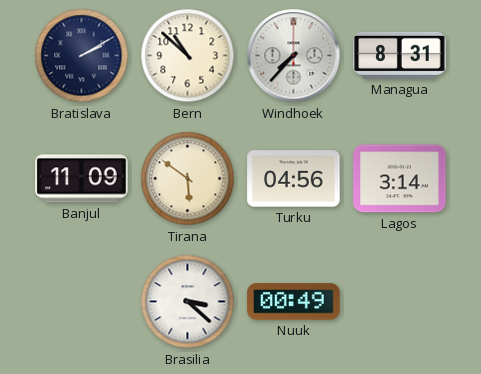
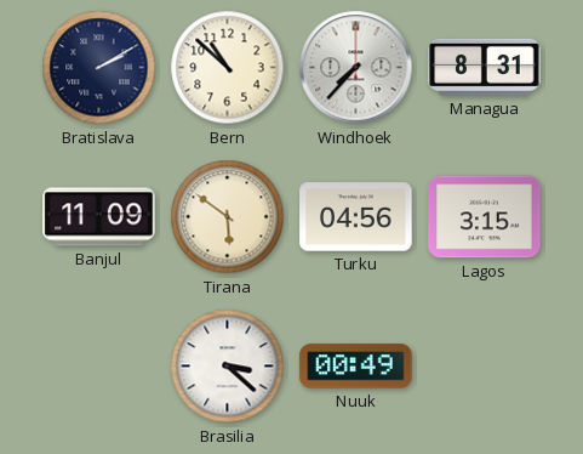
Lagos: 3:14 -> 3:15 (485, 217)
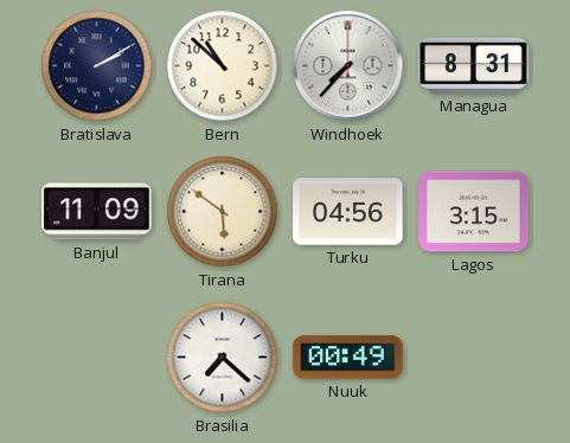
Brasilia: 3:22 -> 7:22 (223, 358)
